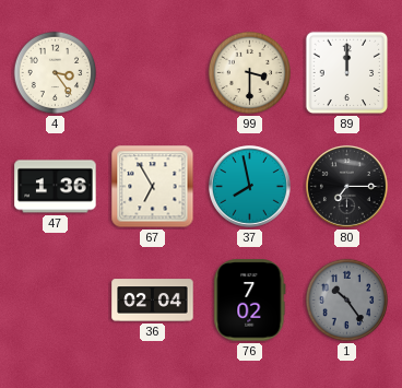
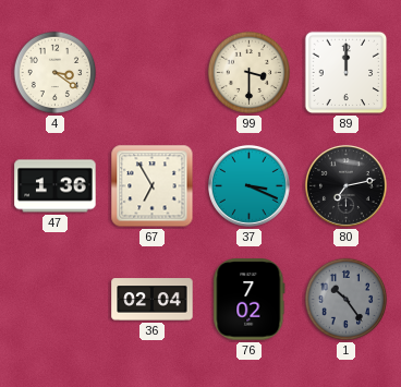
4: 3:24 -> 3:21 (56, 73)
37: 7:58 -> 3:19 (248, 185)
80: 7:15 -> 7:13 (345, 185)
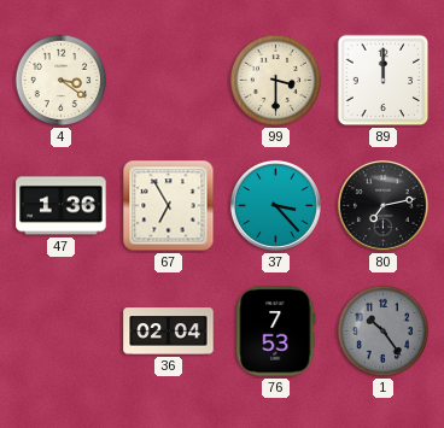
37: 3:19 -> 3:23 (275, 205)
76: 7:02 -> 7:53 (276, 332)
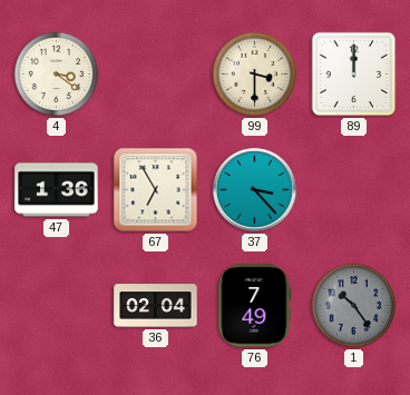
80: 7:13 -> none (382, 205)
76: 7:53 -> 7:49 (255, 306)
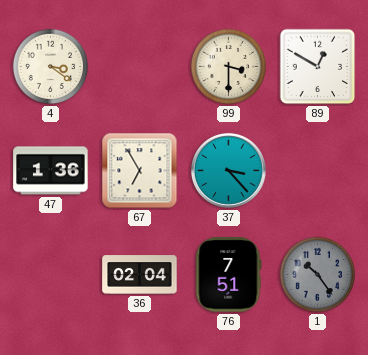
89: 12:00 -> 12:50 (318, 67)
76: 7:49 -> 7:51 (229, 275)
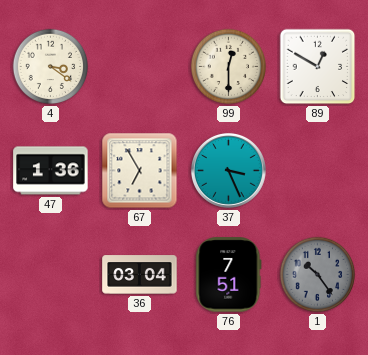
99: 3:30 -> 12:30 (229, 67)
37: 3:23 -> 3:26 (228, 170)
36: 02:04 -> 03:04 (140, 275)
